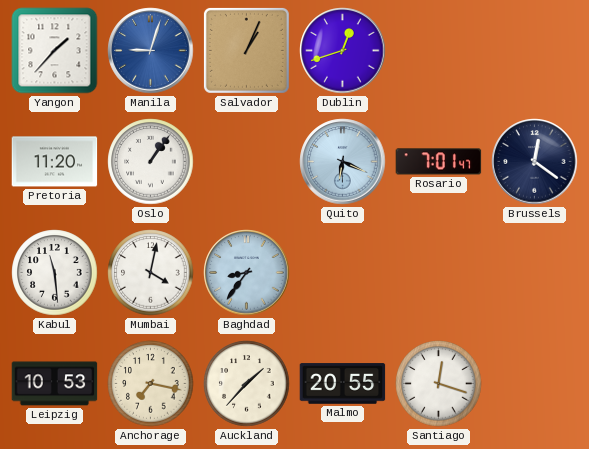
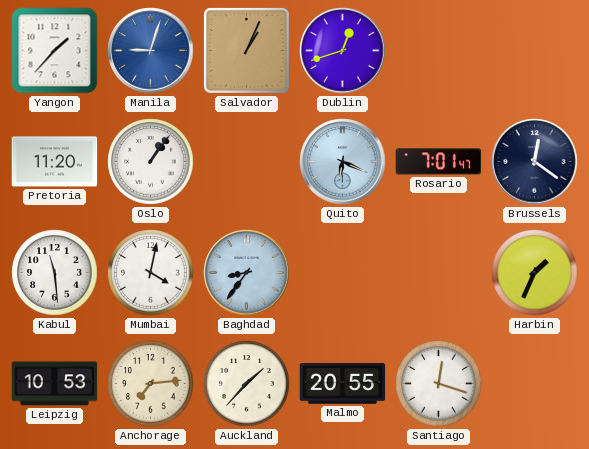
Harbin: none -> 1:34 (535, 273)
Anchorage: 7:17 -> 7:14 (151, 384)
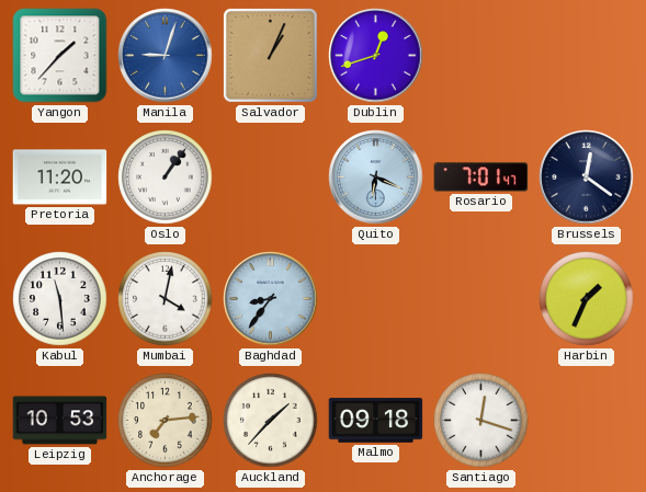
Malmo: 20:55 -> 09:18 (376, 421)
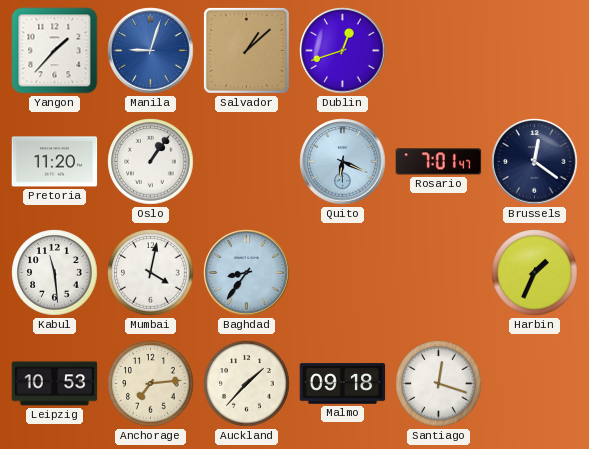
Salvador: 1:04 -> 1:08 (246, 50)
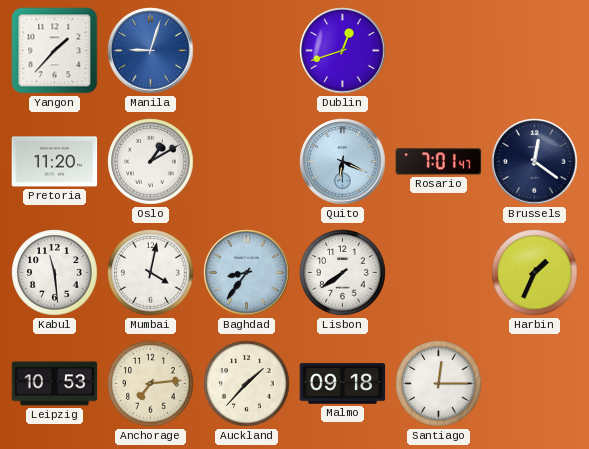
Salvador: 1:08 -> none (246, 50)
Oslo: 1:06 -> 1:10 (151, 162)
Lisbon: none -> 7:39 (343, 273)
Santiago: 12:18 -> 12:15 (439, 384)
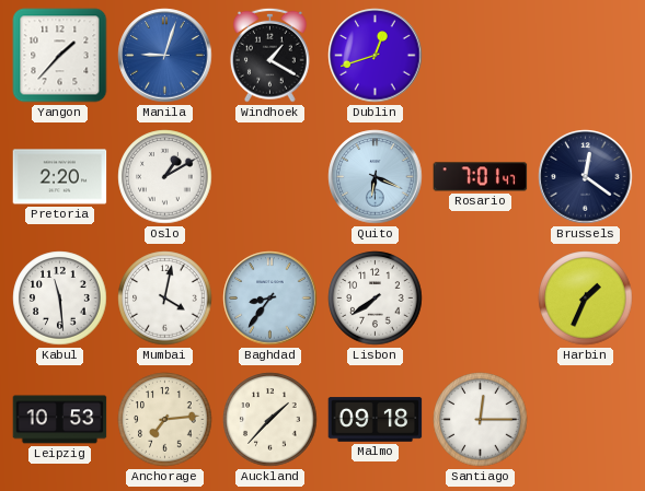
Windhoek: none -> 1:20 (269, 55)
Pretoria: 11:20 -> 2:20 (60, 177)
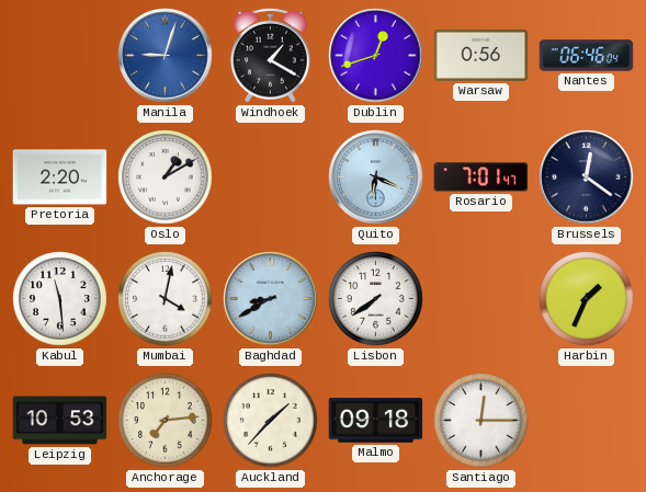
Yangon: 1:37 -> none (60, 56)
Warsaw: none -> 0:56 (481, 55)
Nantes: none -> 06:46 (587, 56)
Baghdad: 8:36 -> 8:40 (271, 299)
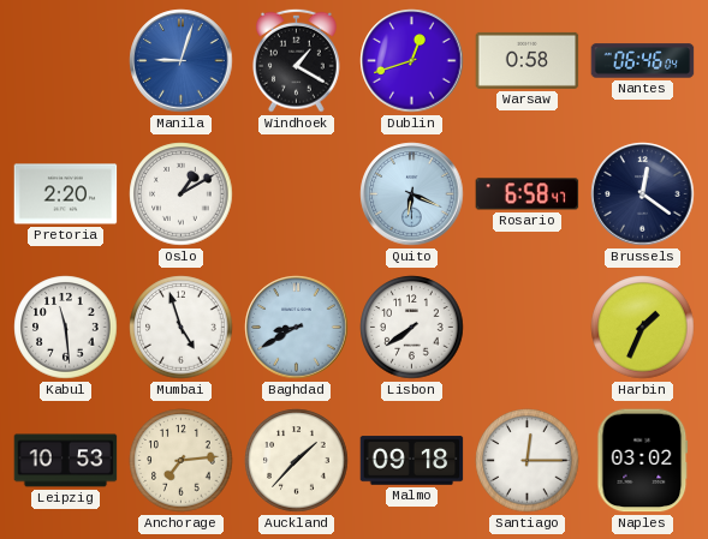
Warsaw: 0:56 -> 0:58 (528, 60)
Rosario: 7:01 -> 6:58 (528, 194)
Mumbai: 4:02 -> 4:57 (182, 328)
Naples: none -> 03:02 (643, 461)
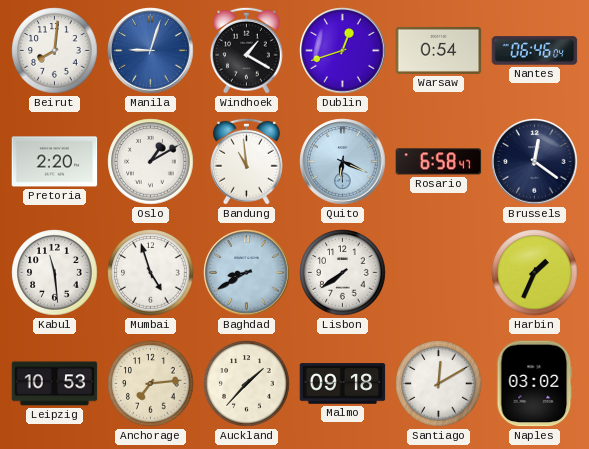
Beirut: none -> 8:01 (55, 51)
Warsaw: 0:58 -> 0:54 (439, 50)
Bandung: none -> 10:59 (246, 161)
Santiago: 12:15 -> 12:10 (439, 384)
